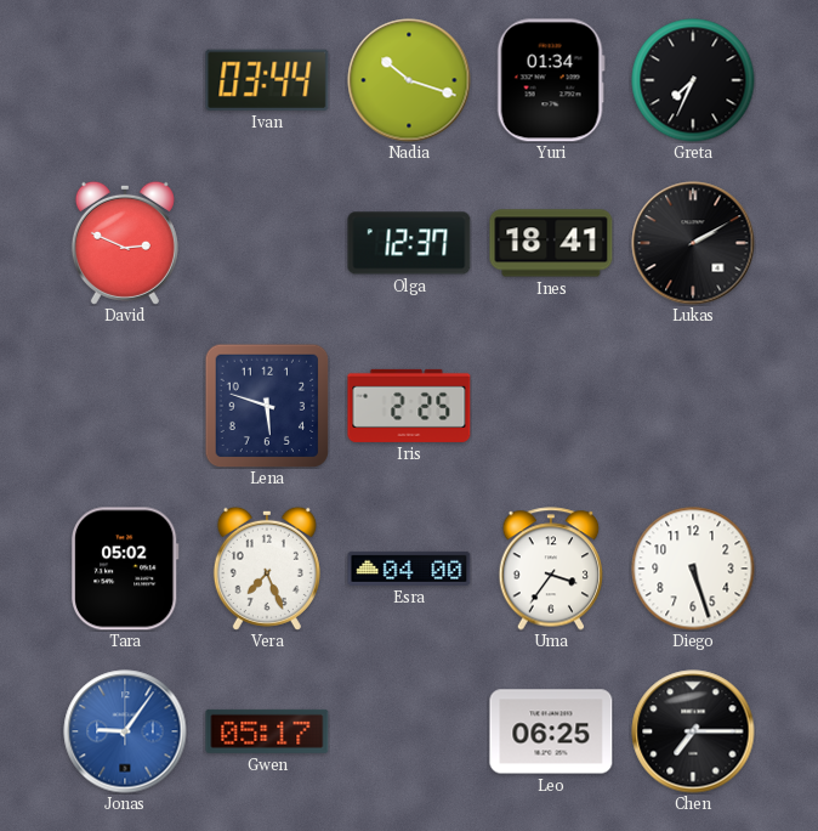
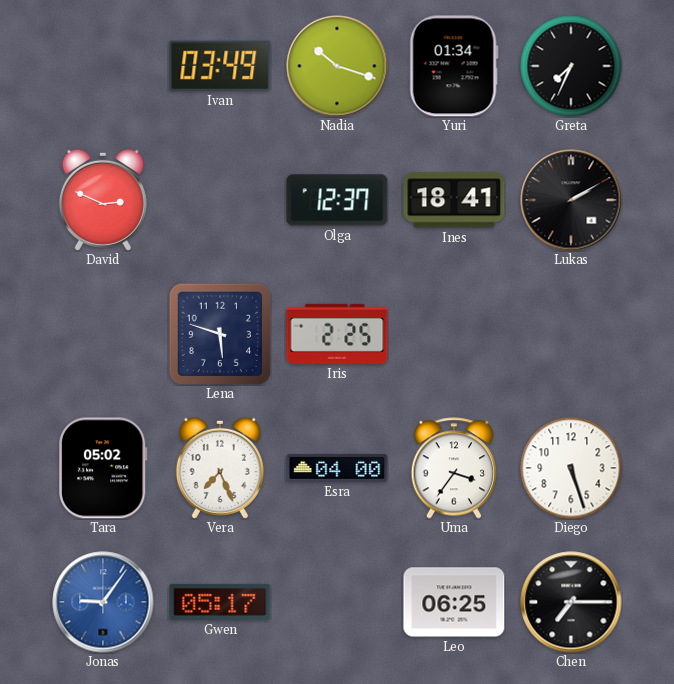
Ivan: 03:44 -> 03:49 (220, 66)
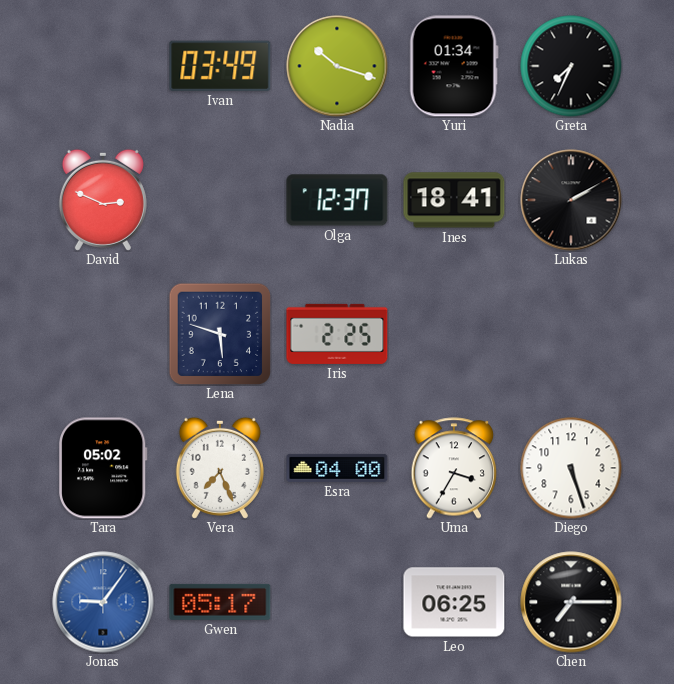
Uma: 3:36 -> 3:35 (454, 468)
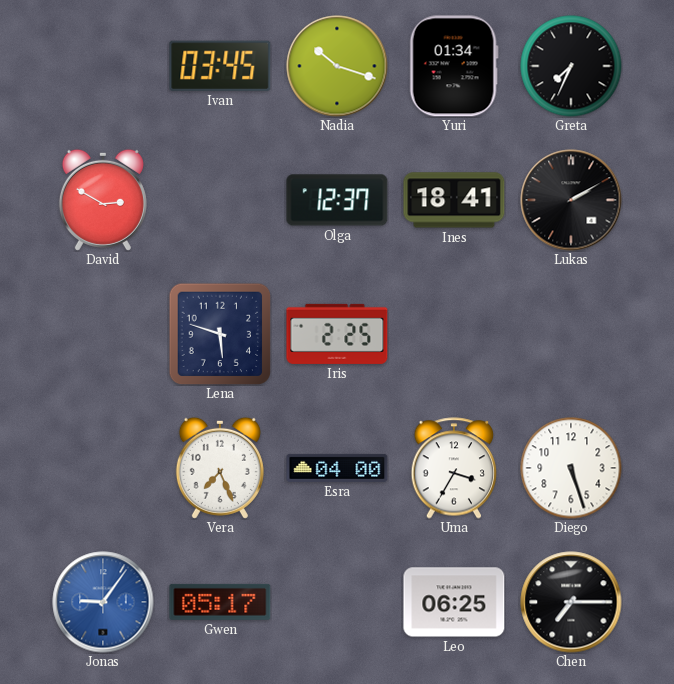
Ivan: 03:49 -> 03:45 (220, 66)
David: 2:49 -> 2:50 (103, 200)
Tara: 05:02 -> none (104, 468)
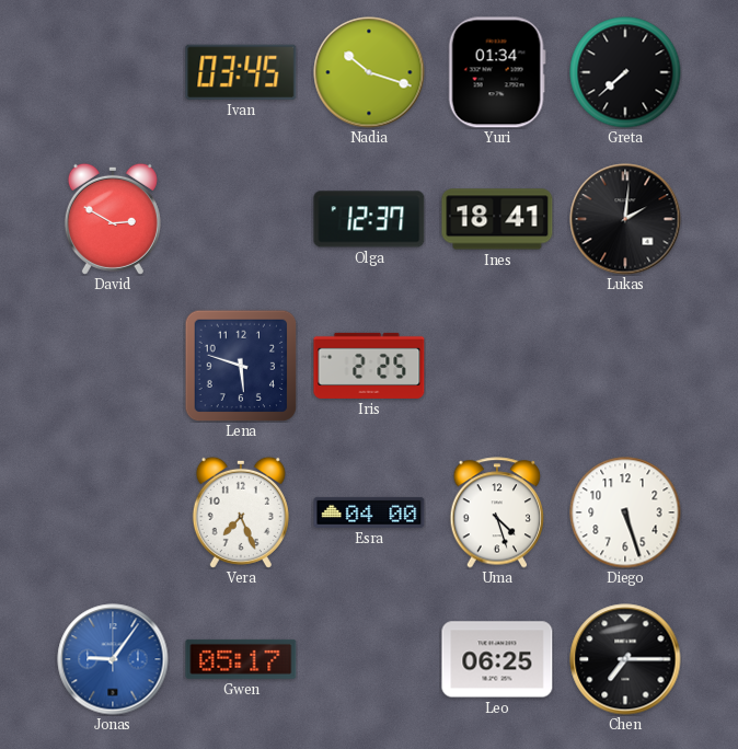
Greta: 7:34 -> 7:38 (625, 72)
Lukas: 2:10 -> 2:01 (625, 219)
Uma: 3:35 -> 4:27 (497, 512)
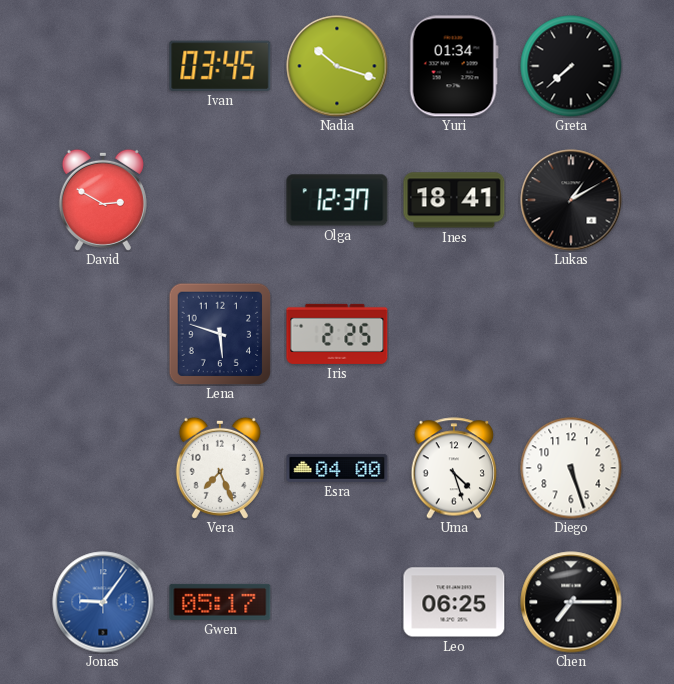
Lukas: 2:01 -> 1:10 (571, 200)
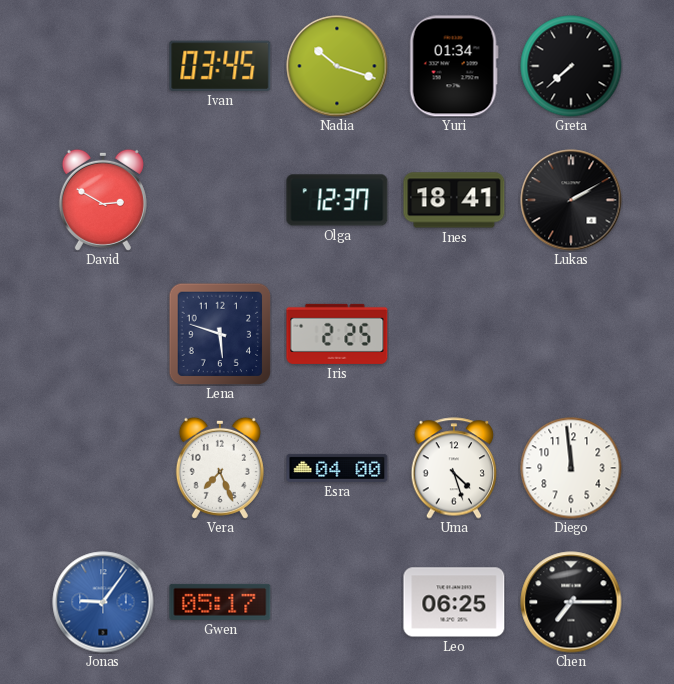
Lukas: 1:10 -> 2:10 (571, 200)
Diego: 5:27 -> 11:59 (571, 468)
